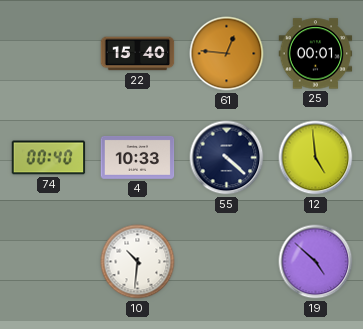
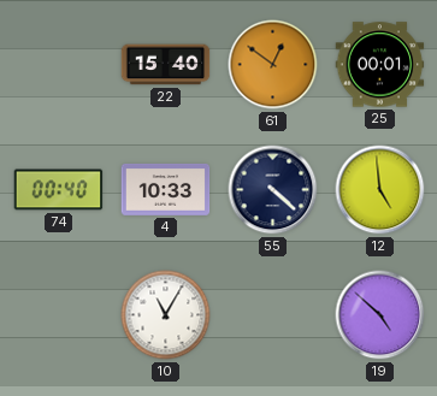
61: 12:46 -> 12:51 (273, 65)
10: 10:31 -> 11:05 (166, 315)
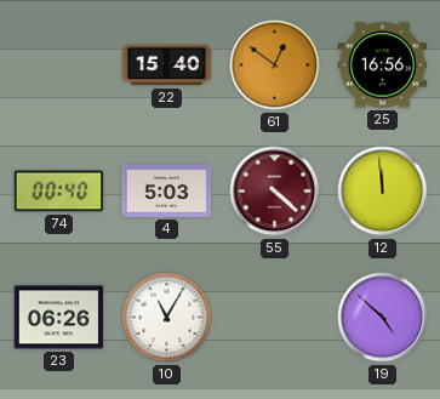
25: 00:01 -> 16:56 (383, 65)
4: 10:33 -> 5:03 (167, 192)
55 dial: navy -> burgundy (275, 192)
12: 4:59 -> 11:59 (383, 192)
23: none -> 06:26 (59, 318)
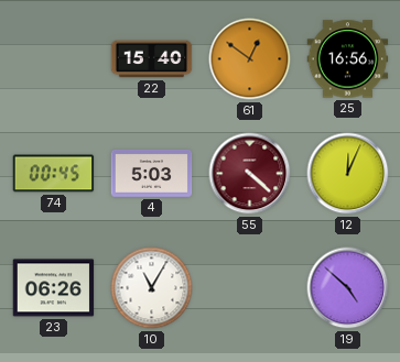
74: 00:40 -> 00:45 (54, 174)
12: 11:59 -> 12:04 (348, 174)
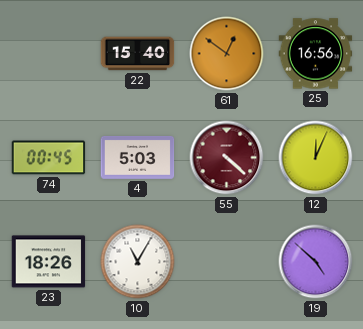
23: 06:26 -> 18:26 (49, 262)
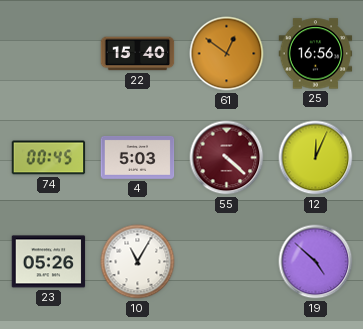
23: 18:26 -> 05:26 (49, 262)
